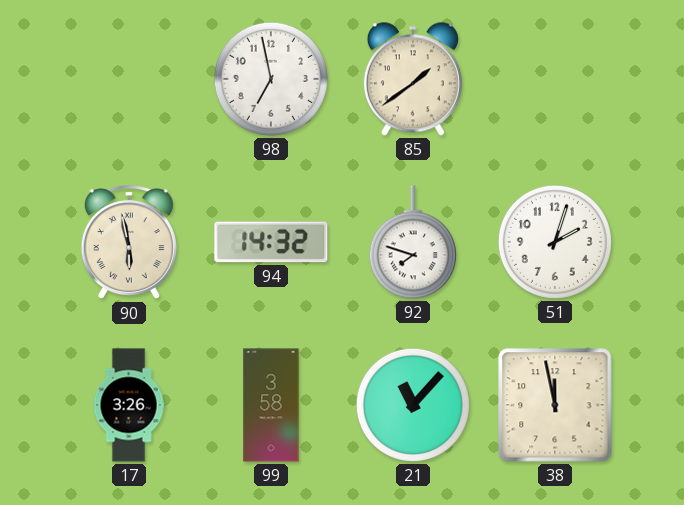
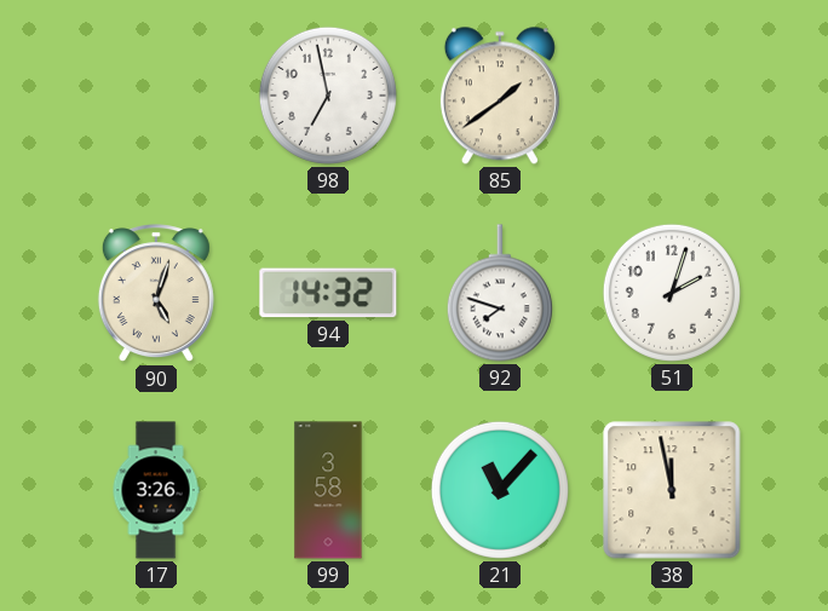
90: 5:58 -> 5:03 (156, 294)
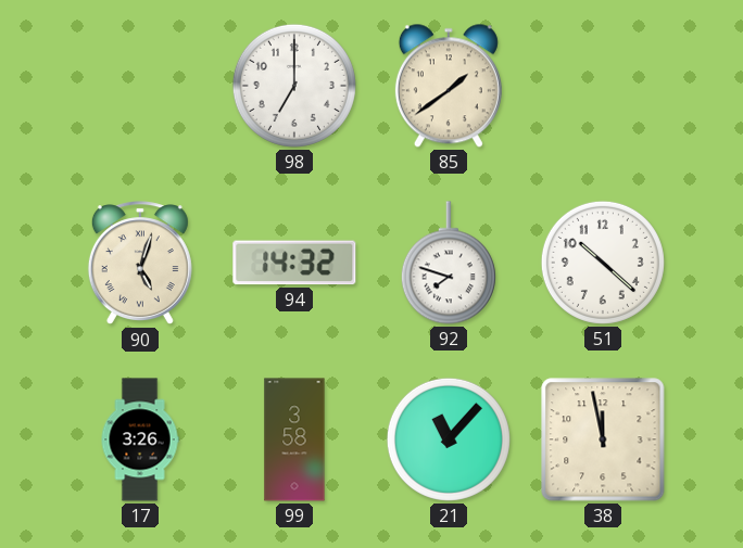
98: 6:58 -> 7:00 (294, 86)
51: 2:03 -> 10:22 (603, 263)
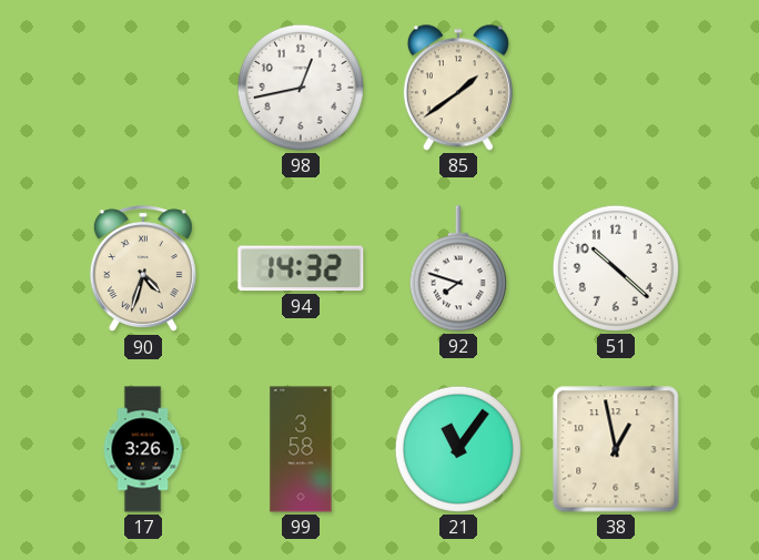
98: 7:00 -> 12:43 (301, 88)
90: 5:03 -> 4:33 (143, 269)
21: 11:07 -> 11:06 (458, 449)
38: 11:58 -> 12:58 (616, 449)
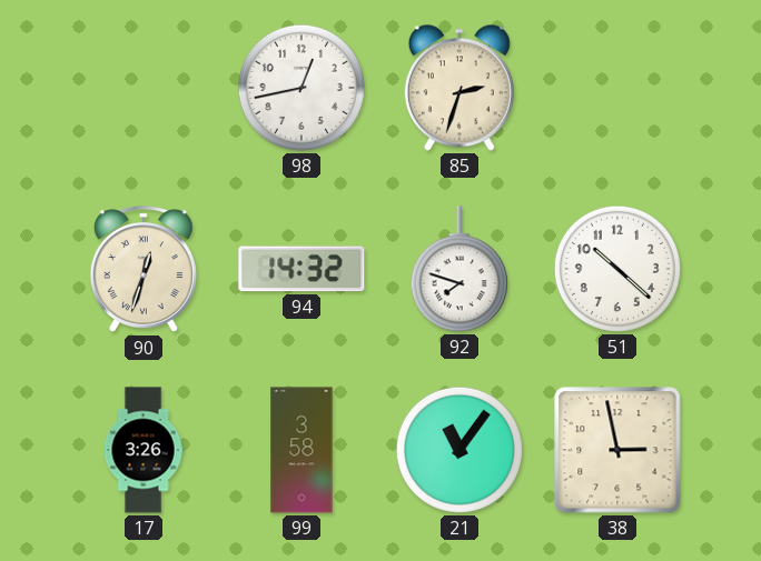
85: 1:39 -> 2:33 (459, 88)
90: 4:33 -> 12:33 (144, 270)
38: 12:58 -> 2:58 (617, 450)
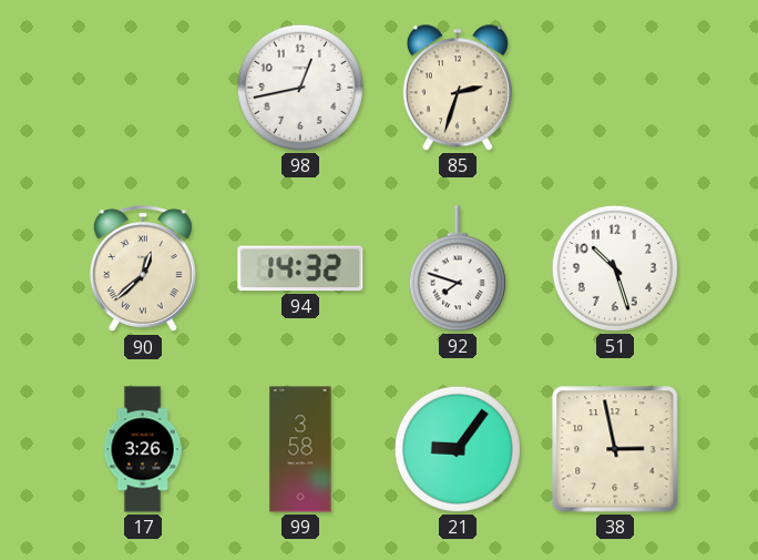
90: 12:33 -> 12:38 (143, 269)
51: 10:22 -> 10:27 (615, 268)
21: 11:06 -> 9:06 (458, 449)
